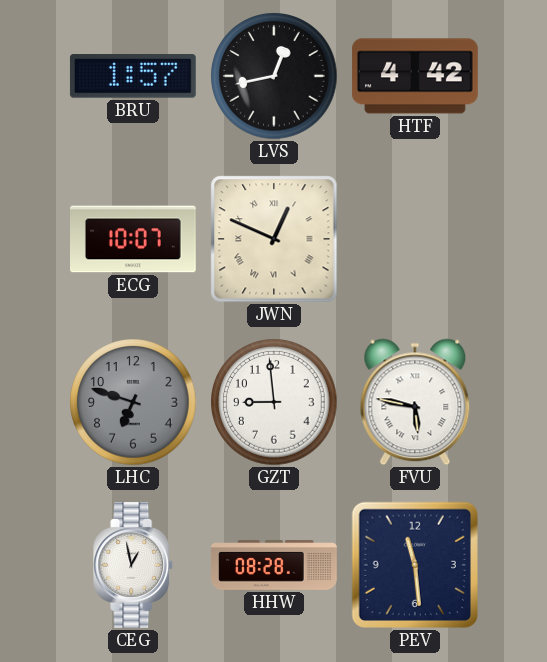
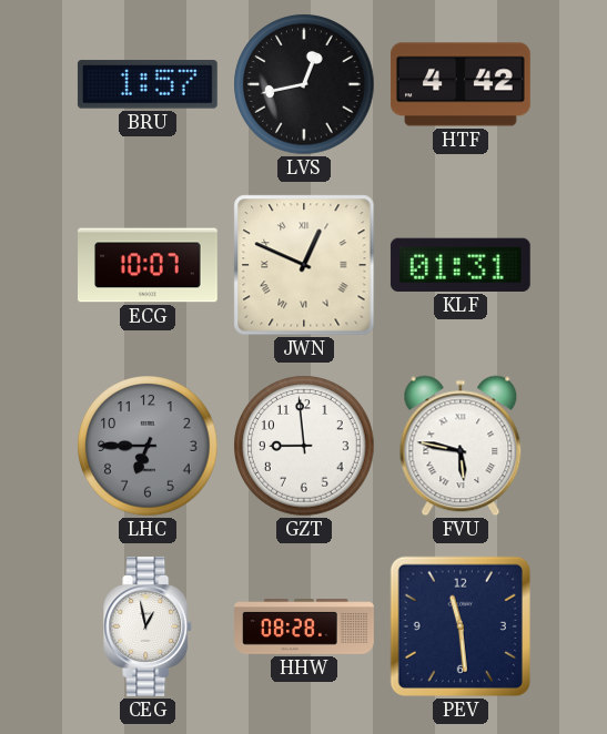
KLF: none -> 01:31 (461, 265)
LHC: 6:48 -> 6:45 (148, 446)
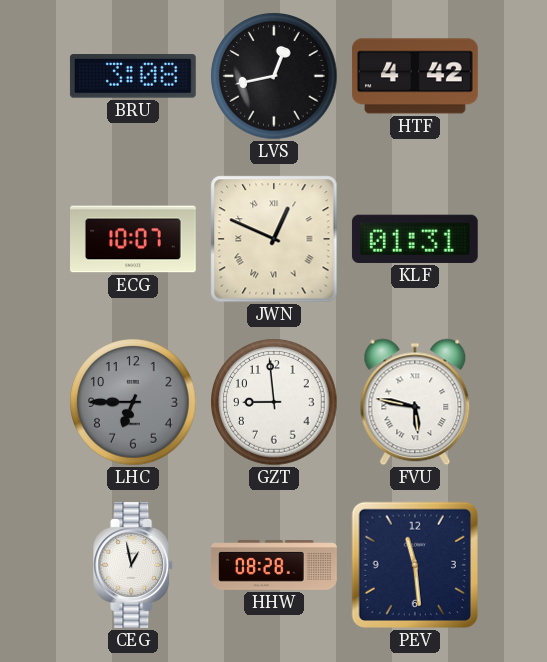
BRU: 1:57 -> 3:08 (133, 76)
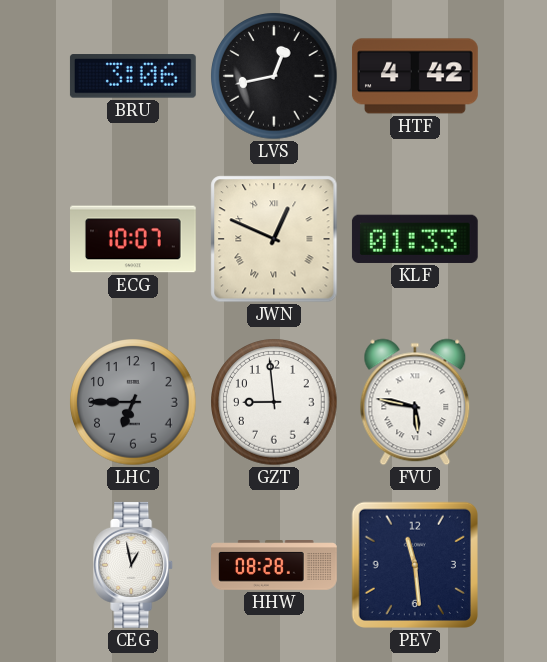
BRU: 3:08 -> 3:06 (133, 76)
KLF: 01:31 -> 01:33 (415, 239)
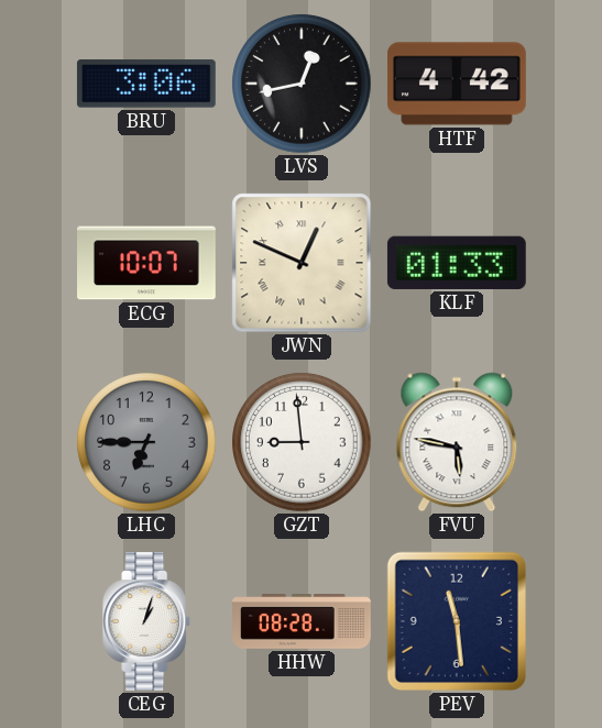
CEG: 12:58 -> 1:03 (147, 621)
